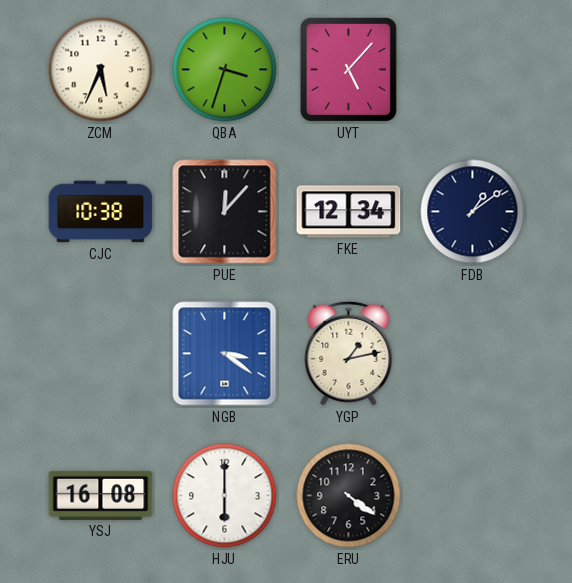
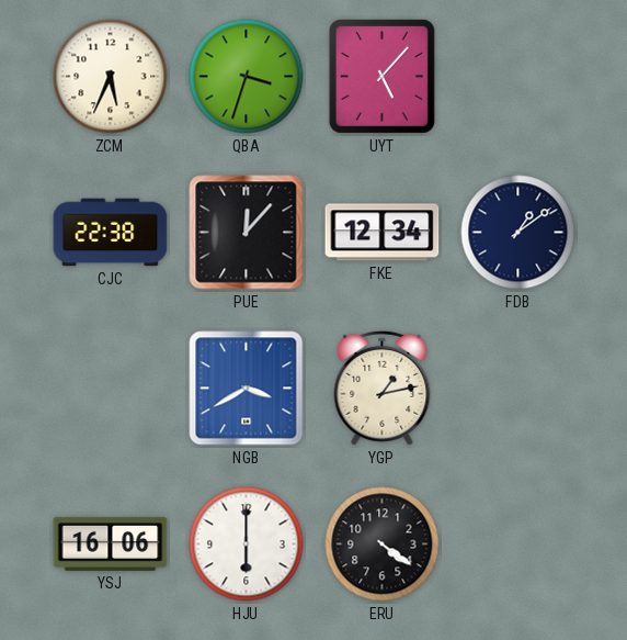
CJC: 10:38 -> 22:38 (111, 233)
NGB: 3:21 -> 3:40 (247, 389)
YSJ: 16:08 -> 16:06 (111, 543)
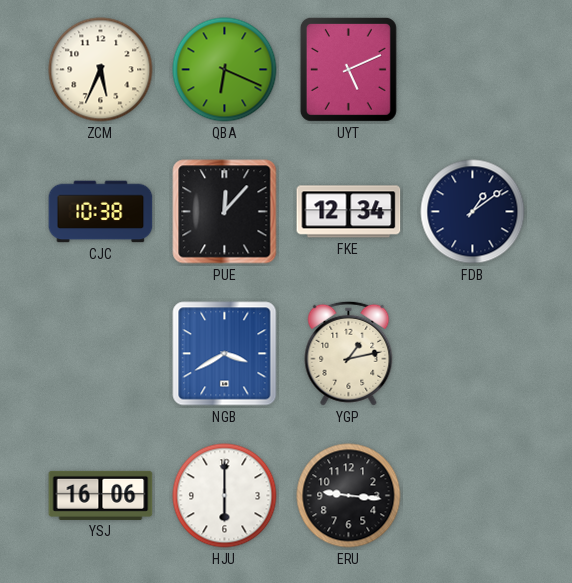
QBA: 3:33 -> 6:19 (225, 70)
UYT: 5:07 -> 5:11 (348, 69)
CJC: 22:38 -> 10:38 (101, 212)
ERU: 4:21 -> 9:16 (349, 496)
